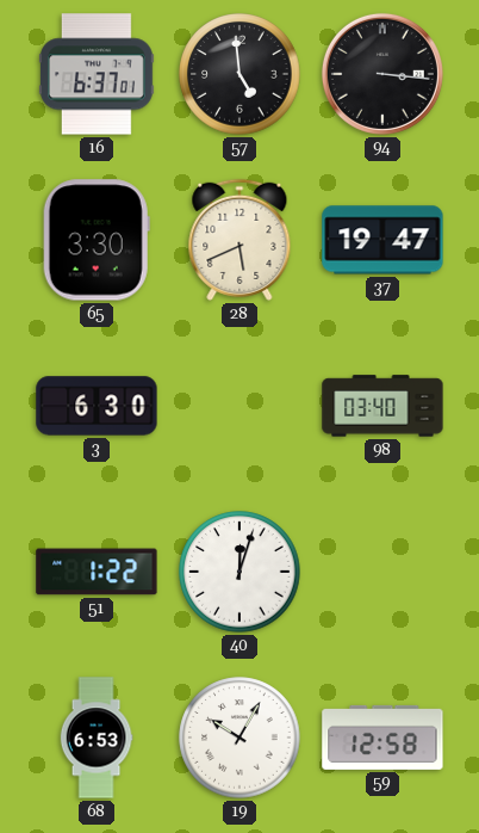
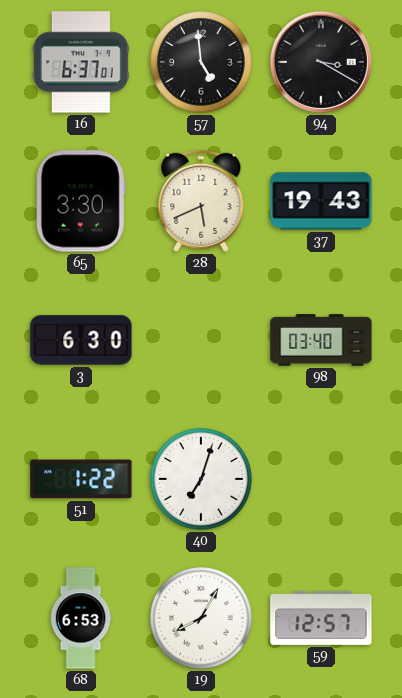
94: 3:16 -> 3:20 (321, 62)
37: 19:47 -> 19:43 (321, 201)
40: 12:03 -> 7:03 (201, 479)
19: 10:05 -> 8:05 (201, 618)
59: 12:58 -> 12:57 (321, 618)
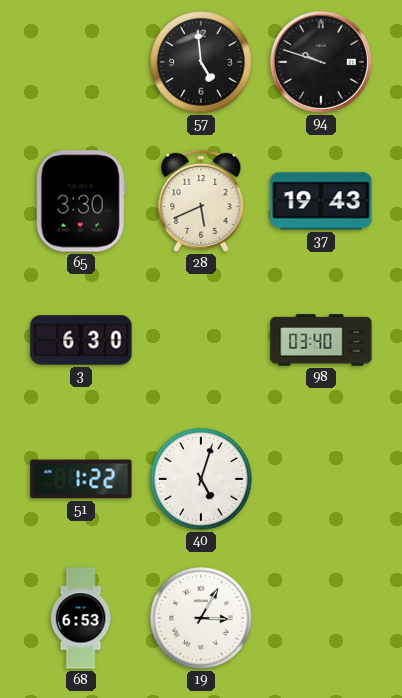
16: 6:37 -> none (82, 62)
94: 3:20 -> 9:48 (321, 62)
40: 7:03 -> 5:03 (201, 479)
19: 8:05 -> 3:05 (201, 618)
59: 12:57 -> none (321, 618)
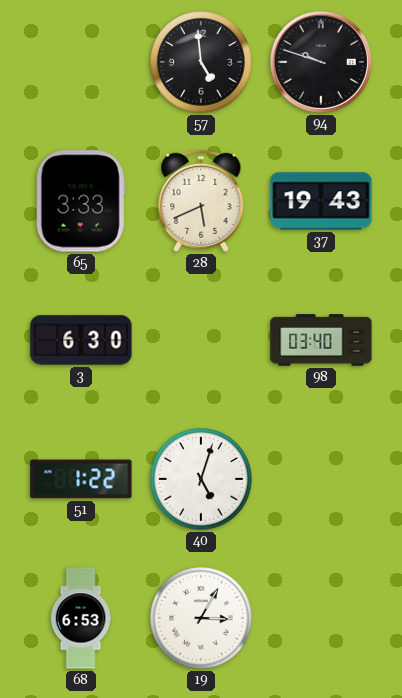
65: 3:30 -> 3:33 (81, 201)
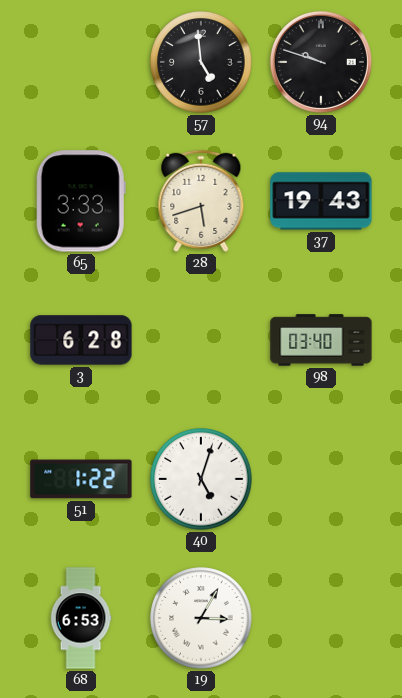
28: 5:41 -> 5:42 (201, 201)
3: 6:30 -> 6:28 (81, 340)
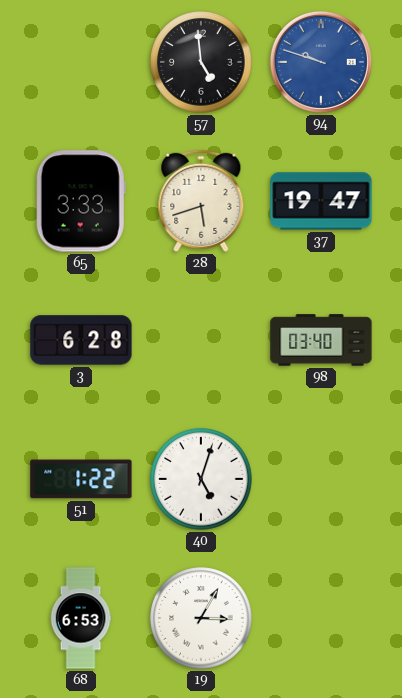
94 dial: black -> blue (321, 62)
37: 19:43 -> 19:47 (321, 201)
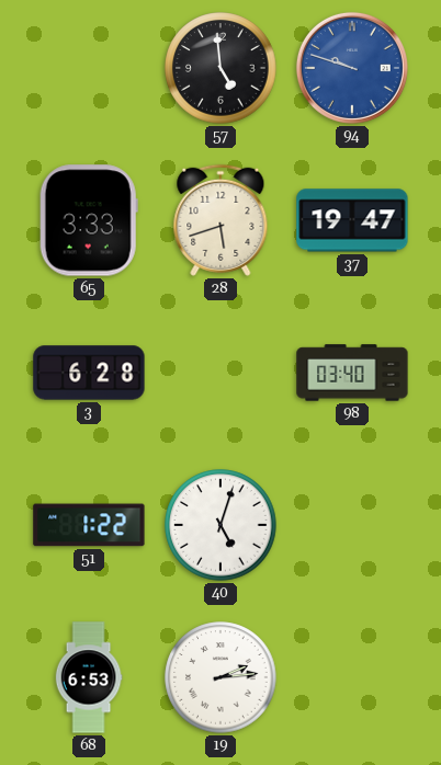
19: 3:05 -> 2:14 (220, 677)
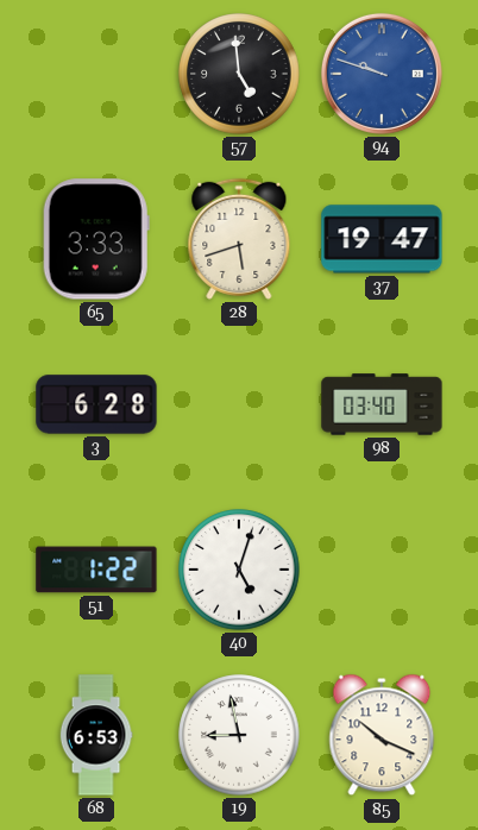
19: 2:14 -> 8:58 (239, 735)
85: none -> 10:19 (382, 735)
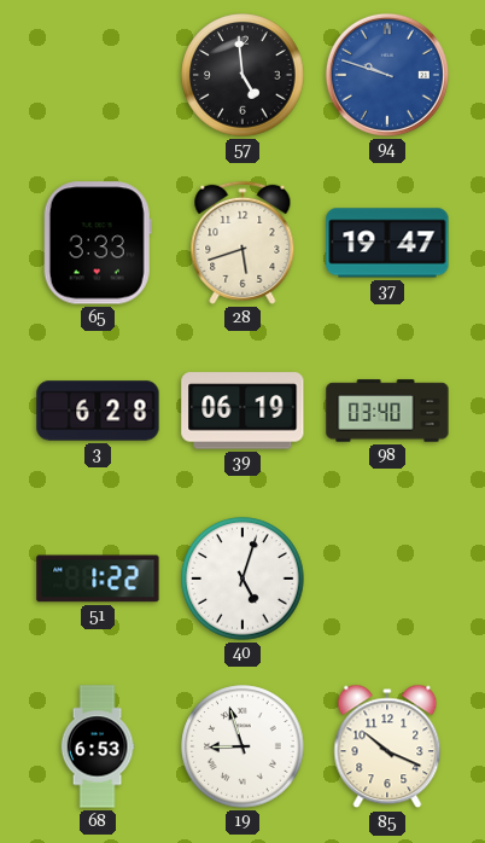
39: none -> 06:19 (242, 411)
19: 8:58 -> 8:57 (242, 746)
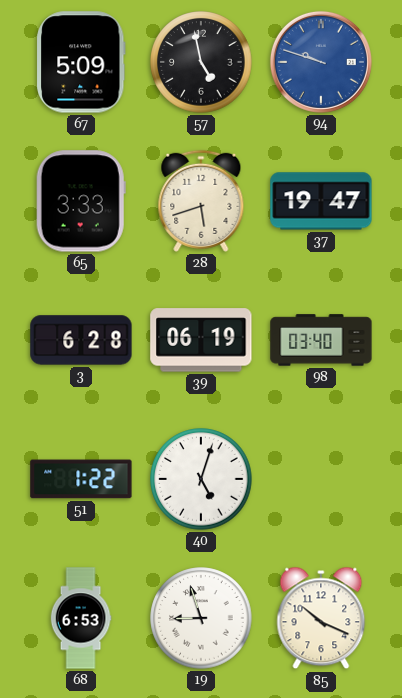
67: none -> 5:09 (81, 62)
57: 4:59 -> 4:58 (201, 62)
